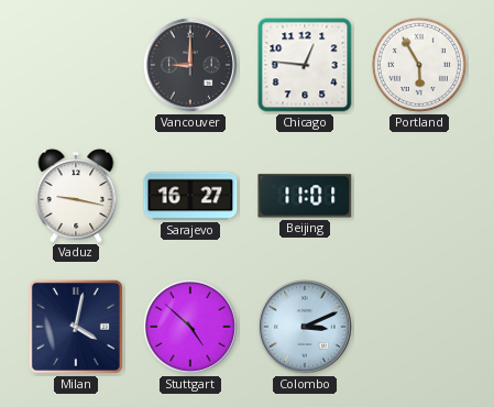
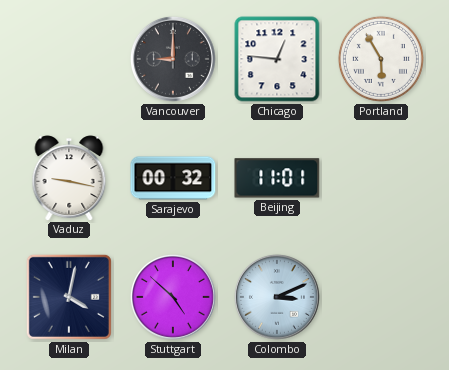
Sarajevo: 16:27 -> 00:32 (173, 178)
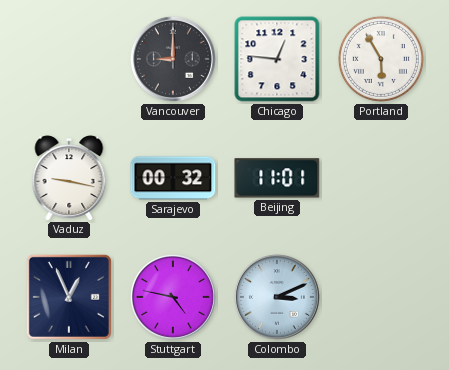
Milan: 4:02 -> 12:56 (69, 297)
Stuttgart: 4:52 -> 4:47 (173, 297)
